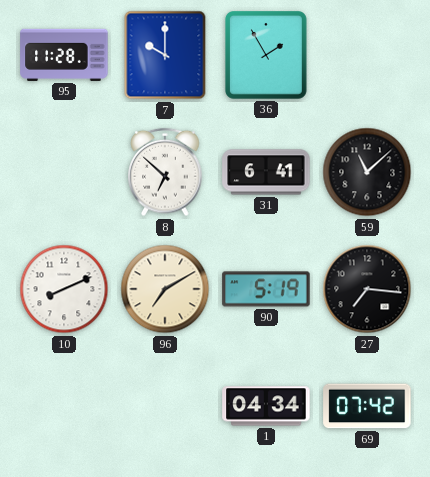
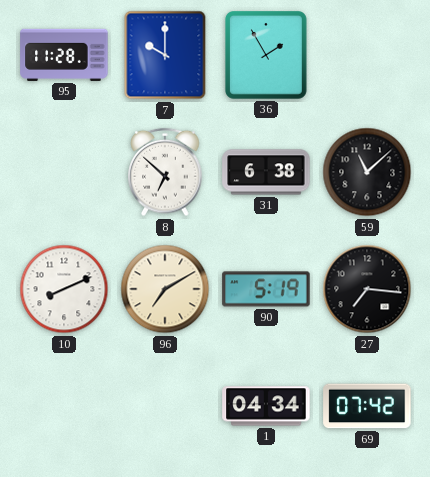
31: 6:41 -> 6:38 (266, 172)
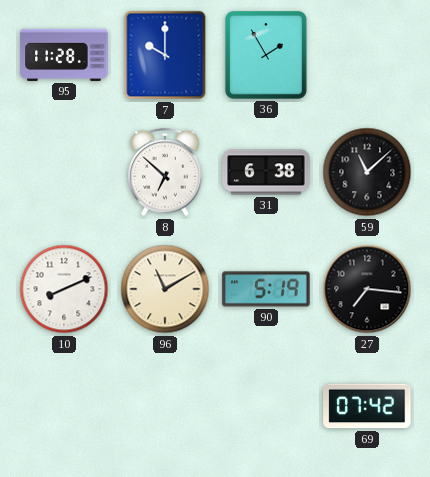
96: 7:10 -> 11:10 (165, 289)
1: 04:34 -> none (266, 406)
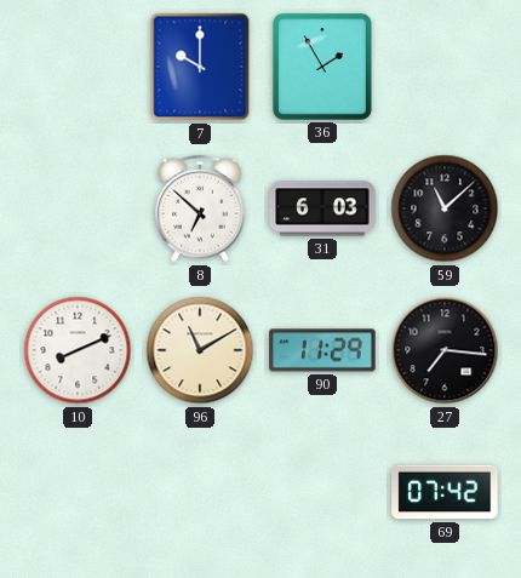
95: 11:28 -> none (64, 55)
31: 6:38 -> 6:03 (322, 208)
90: 5:19 -> 11:29 (322, 350)
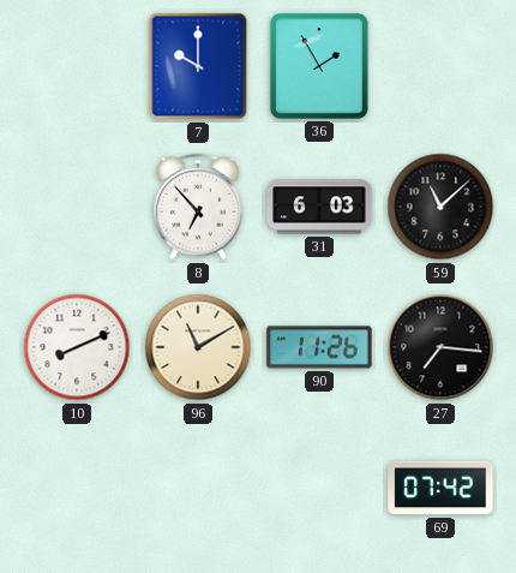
8: 6:52 -> 6:53 (198, 207)
90: 11:29 -> 11:26 (319, 347)
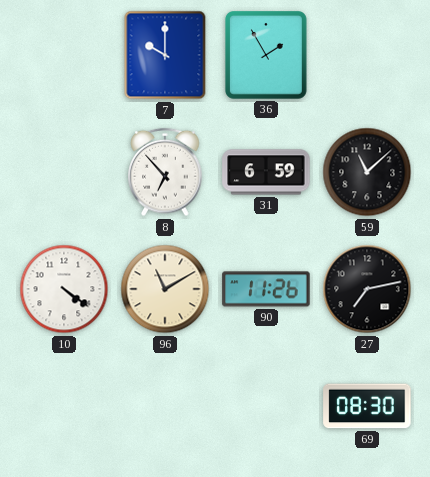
31: 6:03 -> 6:59 (266, 172)
10: 8:11 -> 4:21 (64, 289)
27: 7:16 -> 7:13 (367, 289)
69: 07:42 -> 08:30 (367, 406)
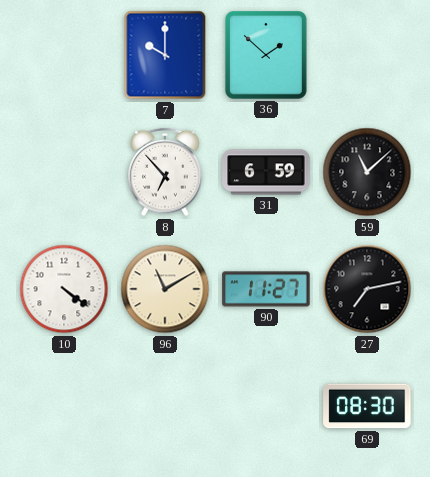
36: 1:55 -> 1:52 (266, 56)
90: 11:26 -> 11:27 (266, 289)
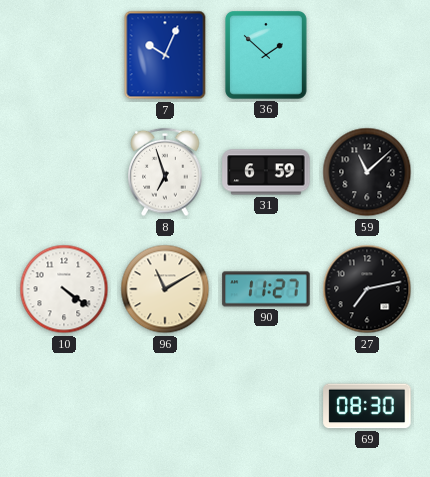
7: 10:00 -> 10:04 (165, 55)
8: 6:53 -> 6:57 (165, 172)
